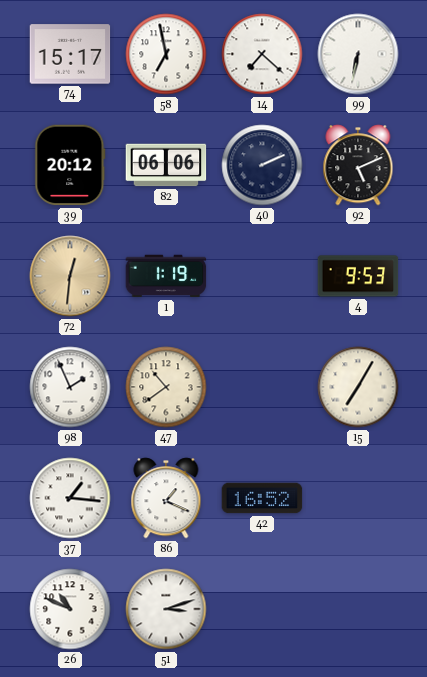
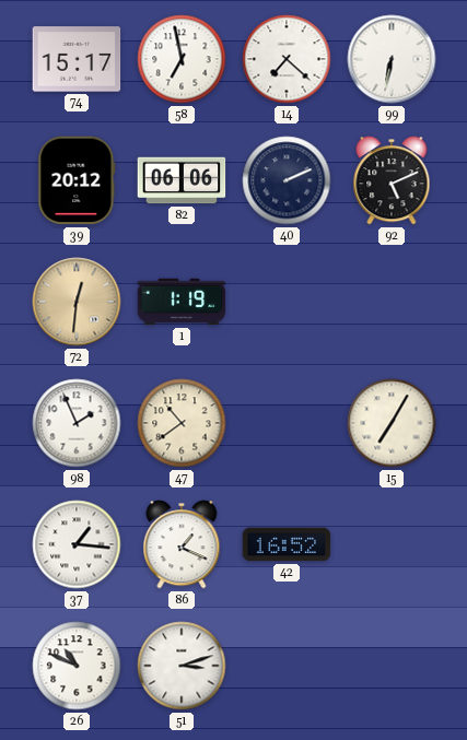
4: 9:53 -> none (358, 276)
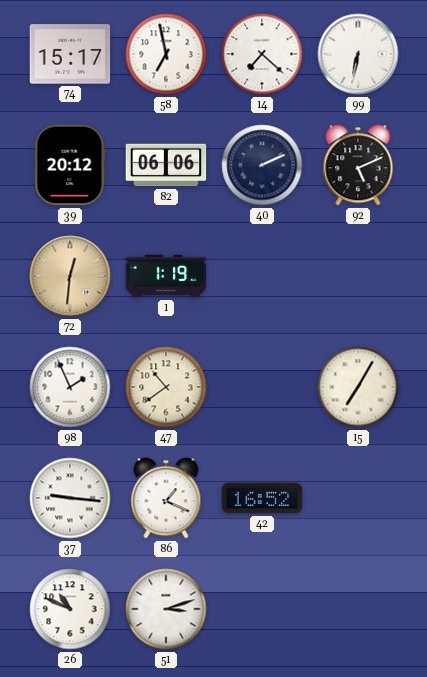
37: 1:16 -> 9:16 (70, 498)
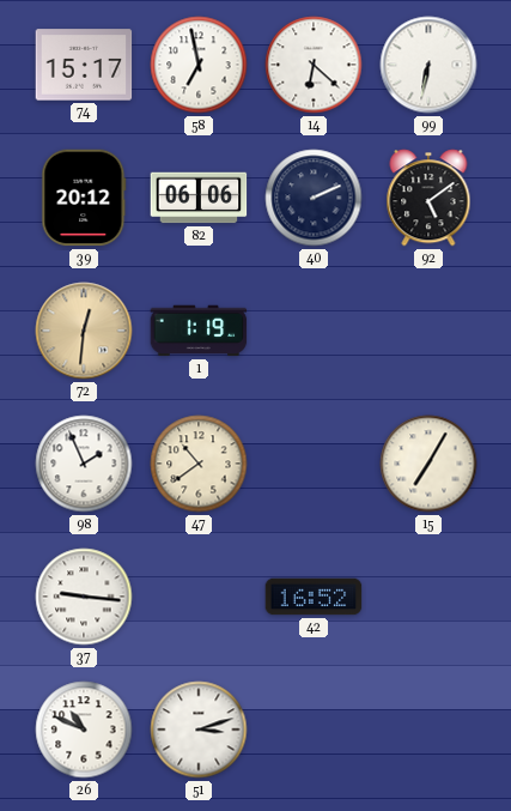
14: 7:22 -> 6:22 (314, 65)
92: 5:11 -> 5:09 (428, 198)
86: 1:19 -> none (166, 498)
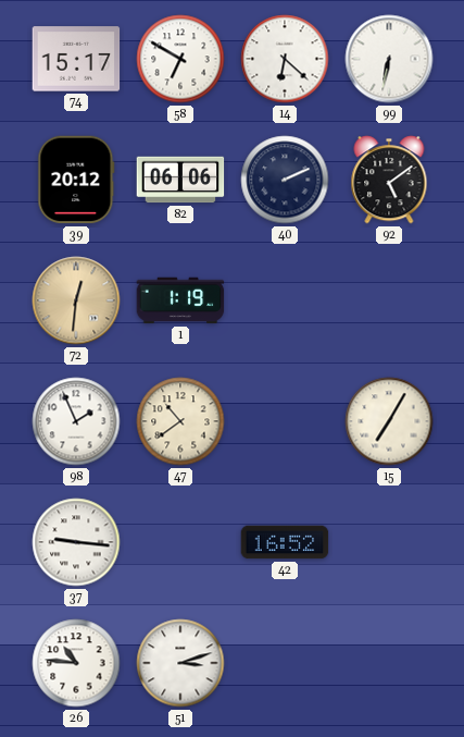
58: 6:58 -> 6:50 (180, 59)
26: 10:49 -> 10:46 (76, 663)
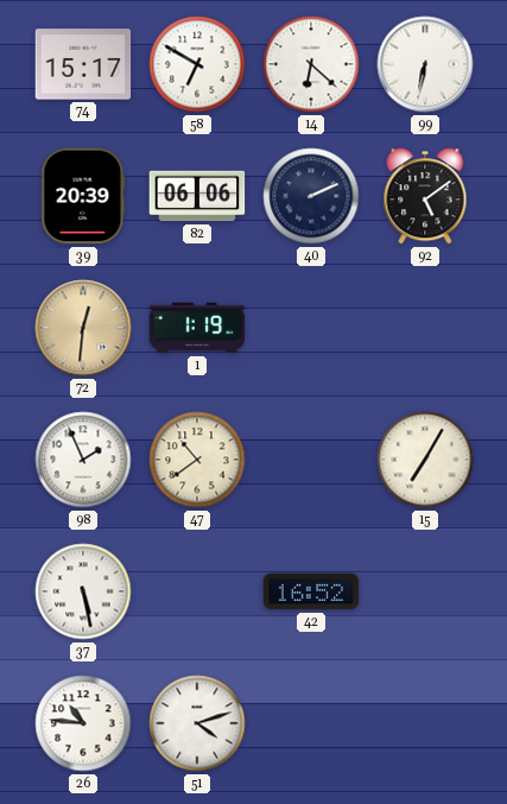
39: 20:12 -> 20:39 (83, 196)
37: 9:16 -> 5:28 (83, 591)
51: 3:12 -> 4:12 (197, 723)
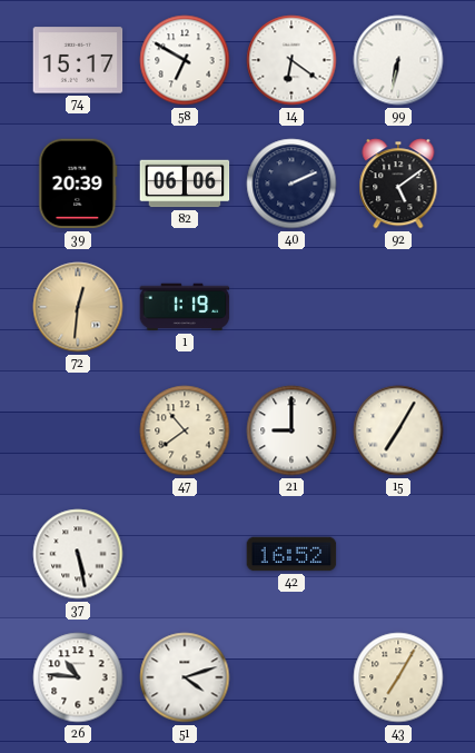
14: 6:22 -> 6:21 (291, 60)
98: 1:56 -> none (83, 460)
21: none -> 9:00 (291, 430)
43: none -> 7:05 (398, 677)
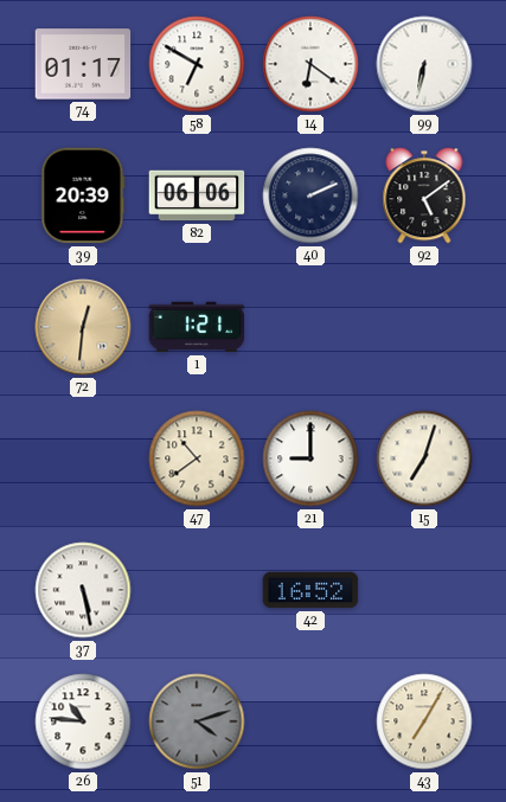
74: 15:17 -> 01:17 (83, 64)
1: 1:19 -> 1:21 (197, 327)
15: 7:05 -> 7:03 (424, 458)
51 dial: white -> grey (197, 721)
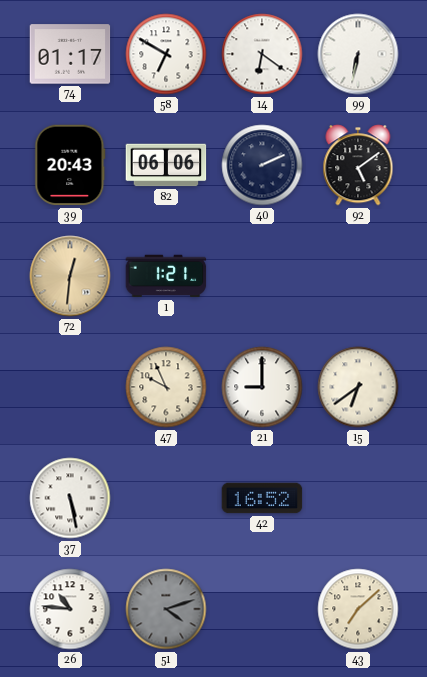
39: 20:39 -> 20:43 (70, 165)
47: 10:39 -> 9:56 (166, 387)
15: 7:03 -> 6:39 (358, 387)
43: 7:05 -> 7:08 (358, 609)
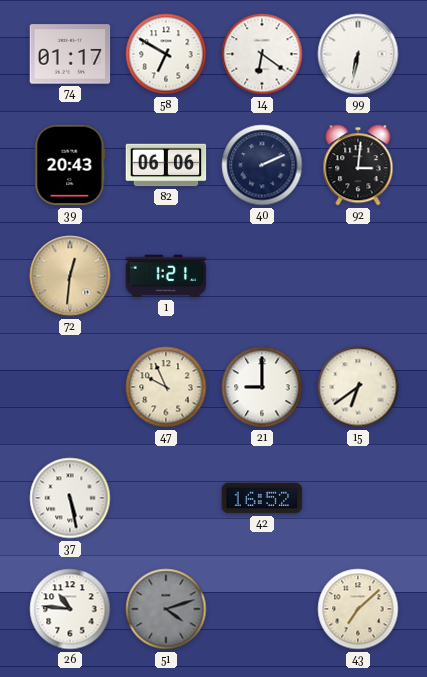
92: 5:09 -> 3:01 (358, 165)
